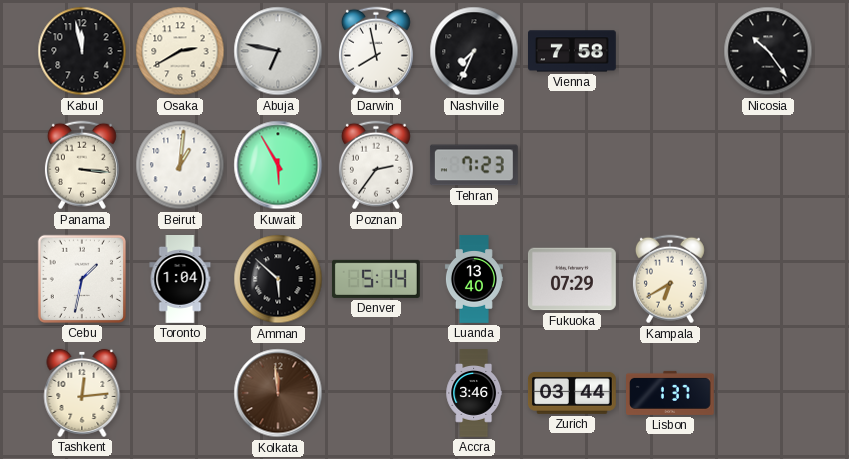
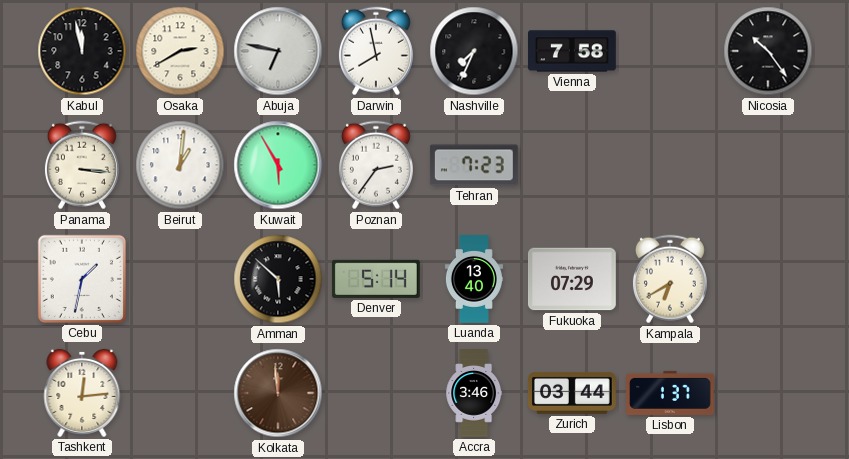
Toronto: 1:04 -> none (180, 280)
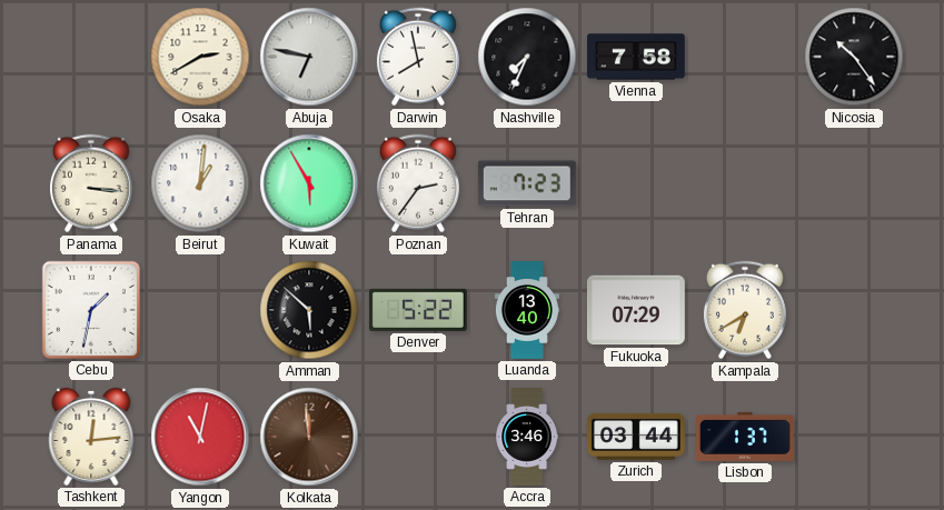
Kabul: 11:58 -> none (82, 51)
Denver: 5:14 -> 5:22 (418, 310)
Yangon: none -> 11:02 (200, 437)
